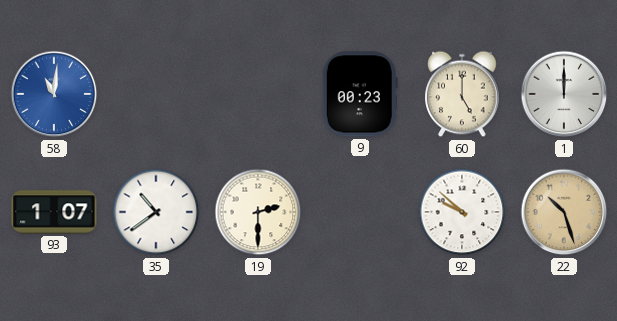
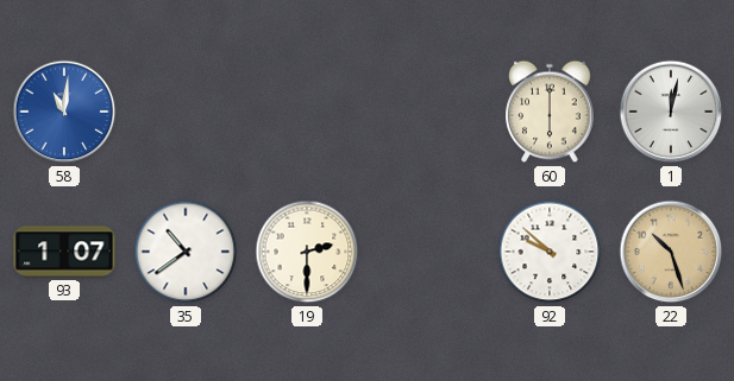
9: 00:23 -> none (360, 94)
60: 5:00 -> 6:00 (550, 112)
1: 12:00 -> 12:02 (671, 112)
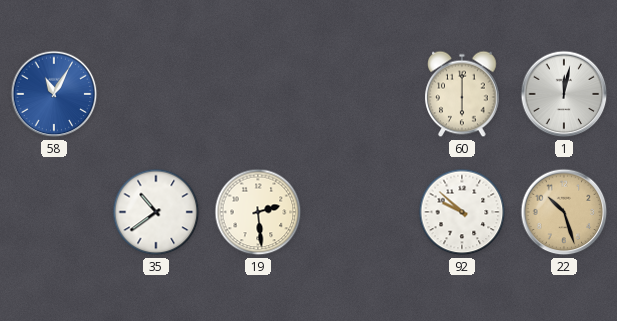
58: 11:01 -> 11:05 (54, 94)
93: 1:07 -> none (64, 252)
19: 2:30 -> 2:29 (258, 212)
